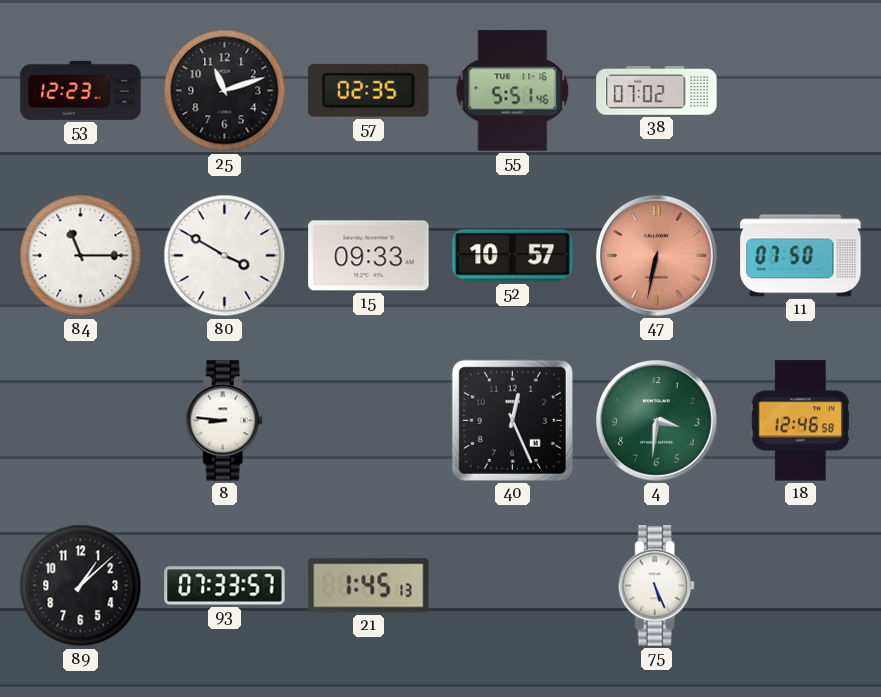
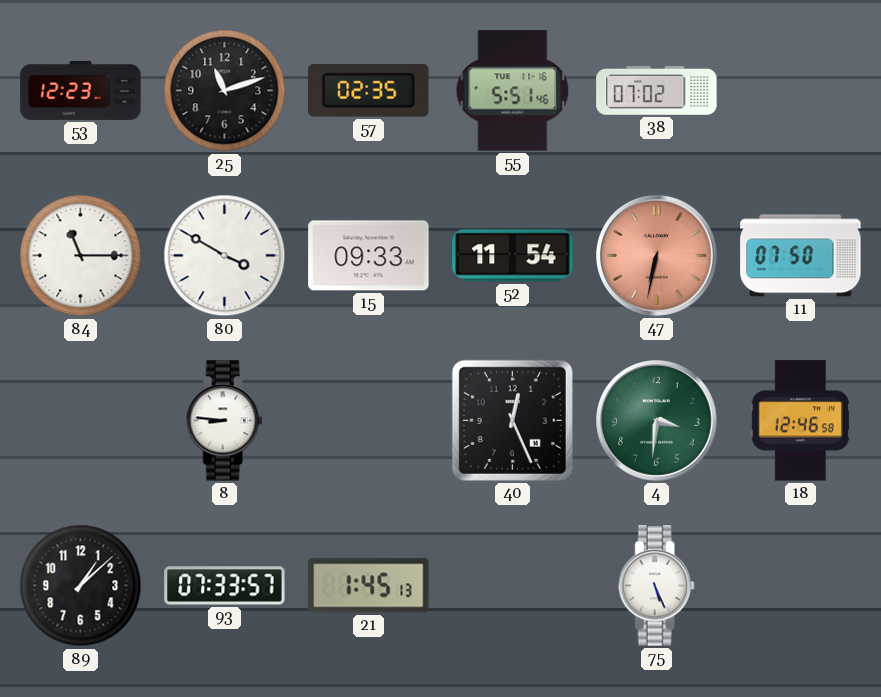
52: 10:57 -> 11:54 (513, 256)
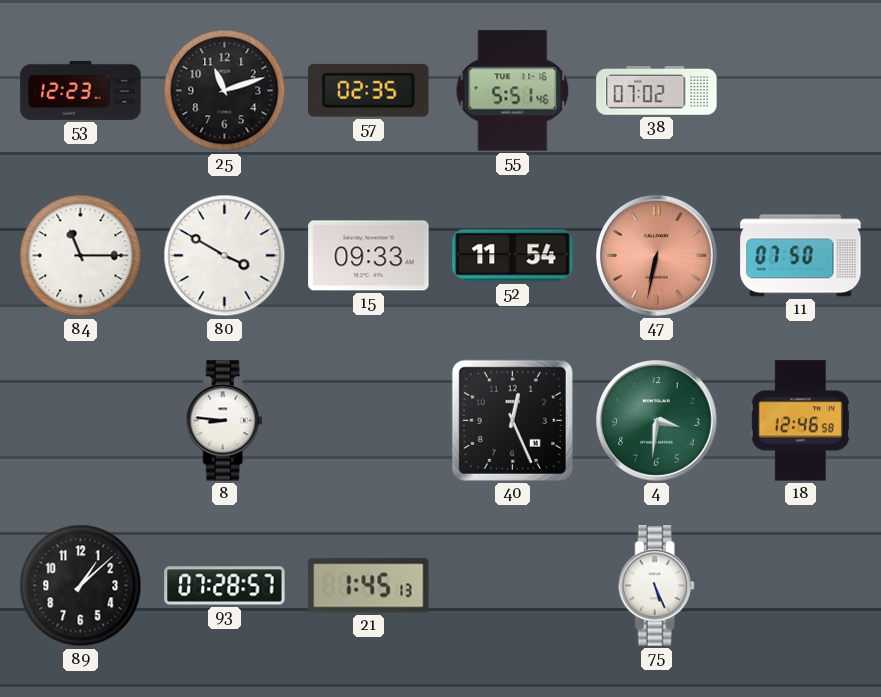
93: 07:33 -> 07:28 (225, 586)
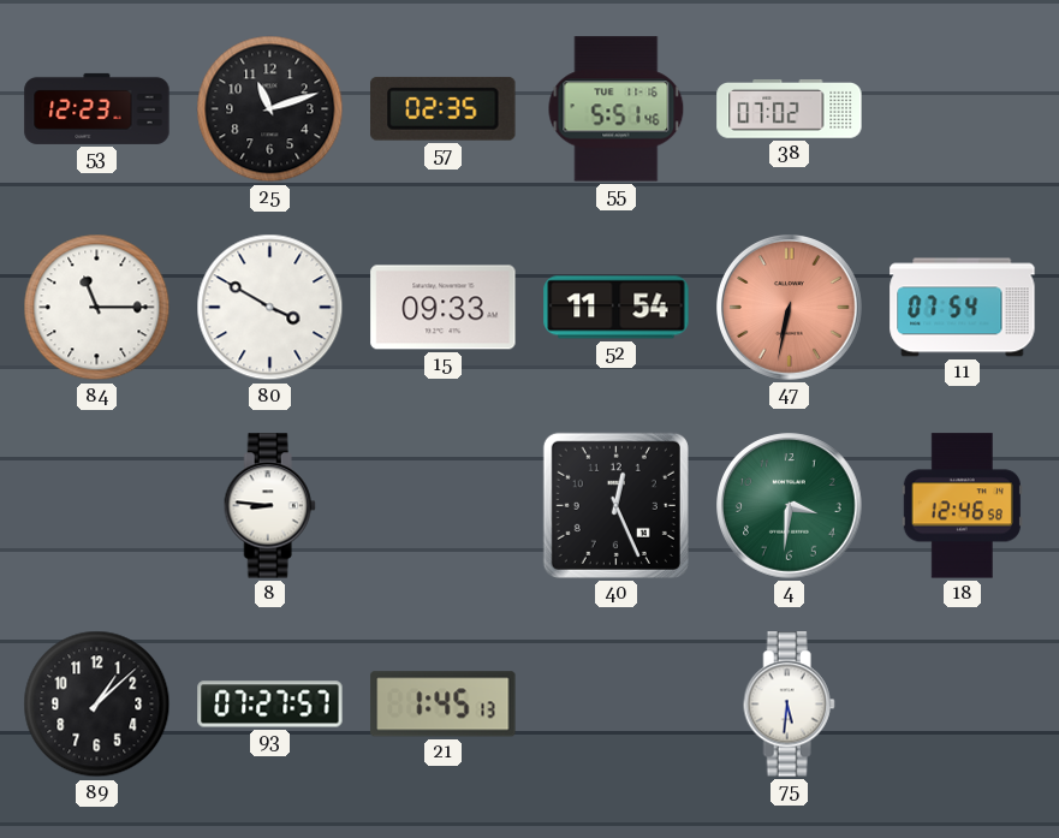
11: 07:50 -> 07:54 (963, 308)
93: 07:28 -> 07:27 (270, 705)
75: 5:26 -> 5:31 (789, 705)
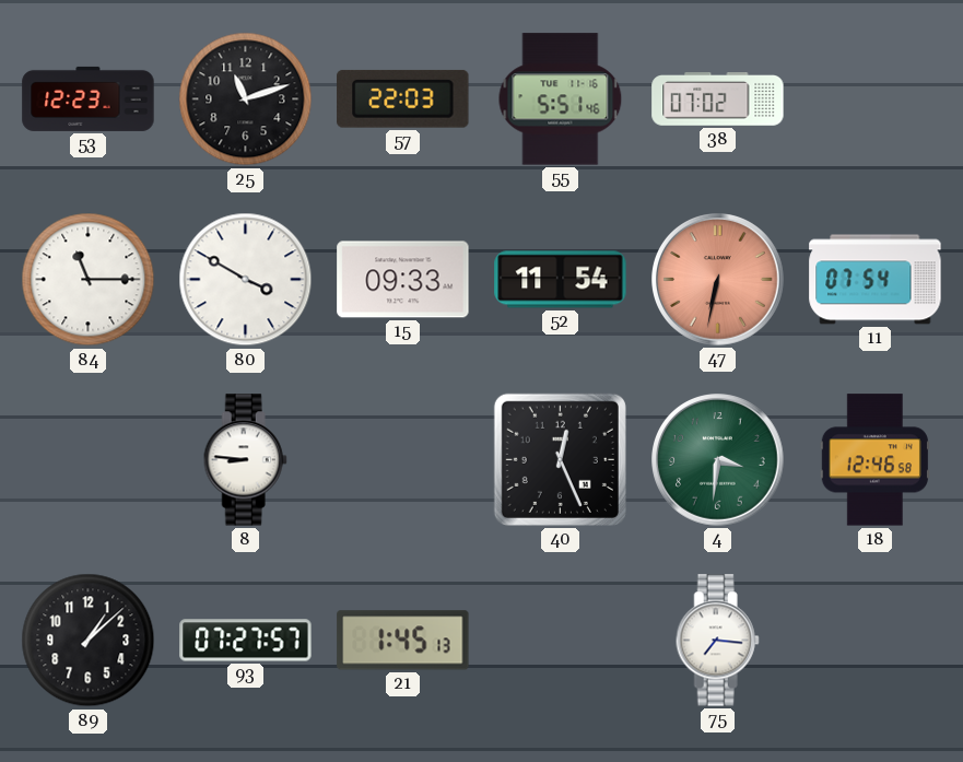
57: 02:35 -> 22:03 (403, 98)
75: 5:31 -> 7:16 (717, 641)
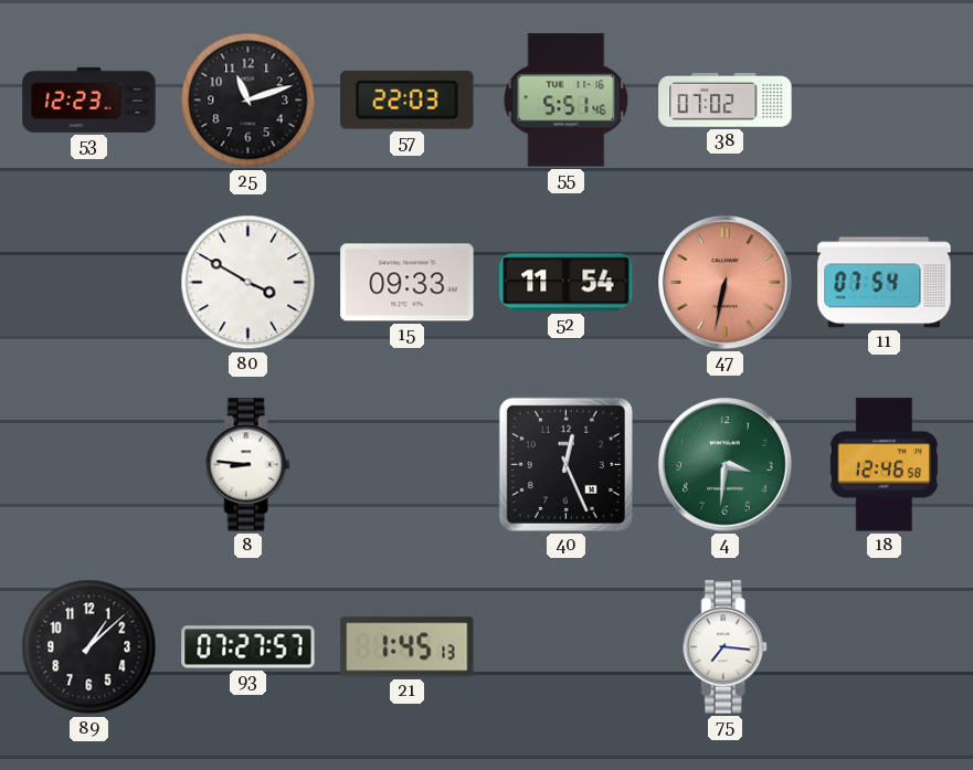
84: 11:15 -> none (89, 280)
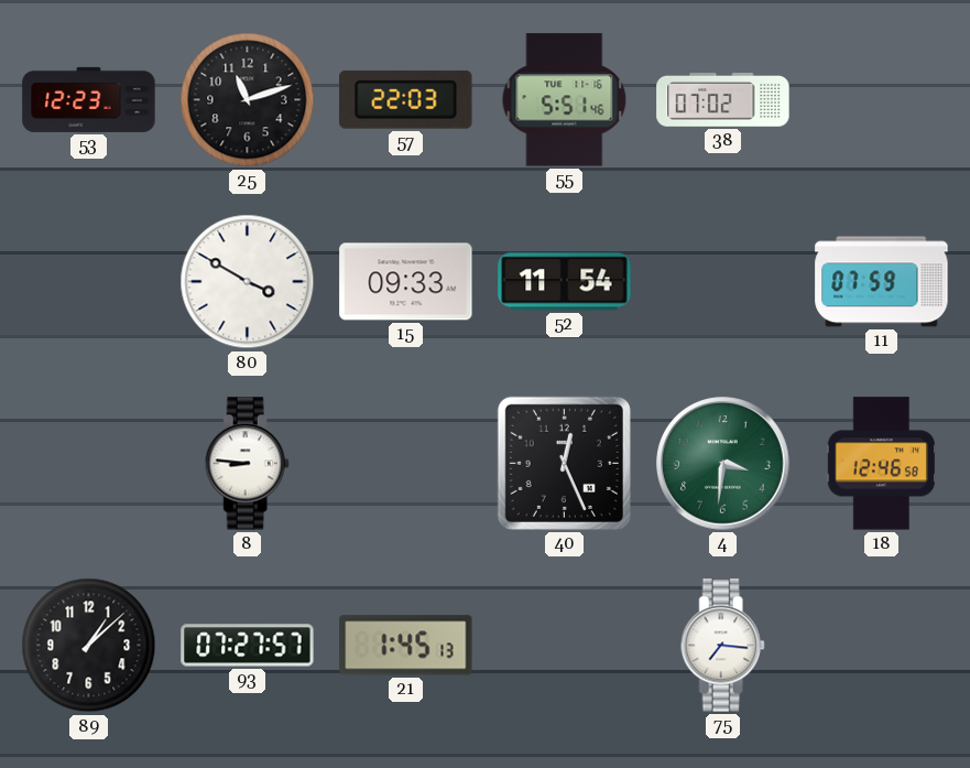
47: 6:32 -> none (726, 283)
11: 07:54 -> 07:59 (882, 282)
